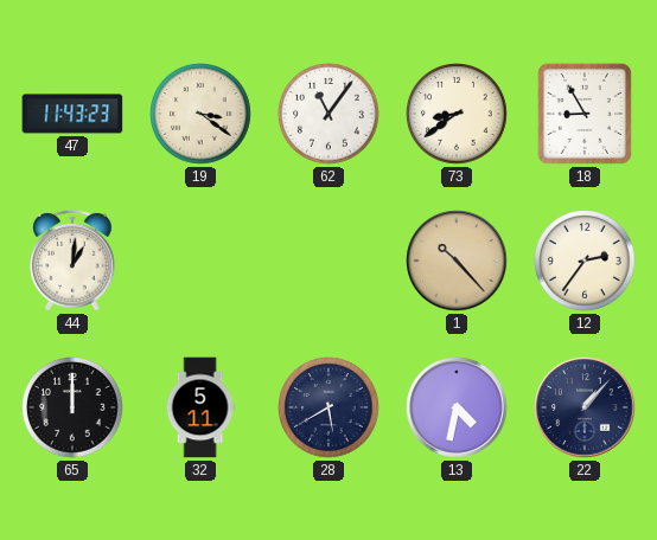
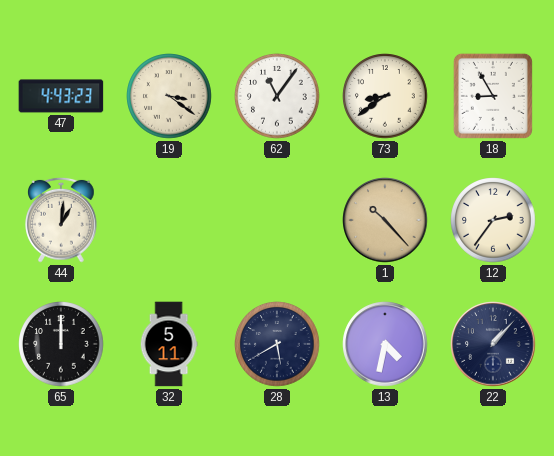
47: 11:43 -> 4:43 (61, 96)
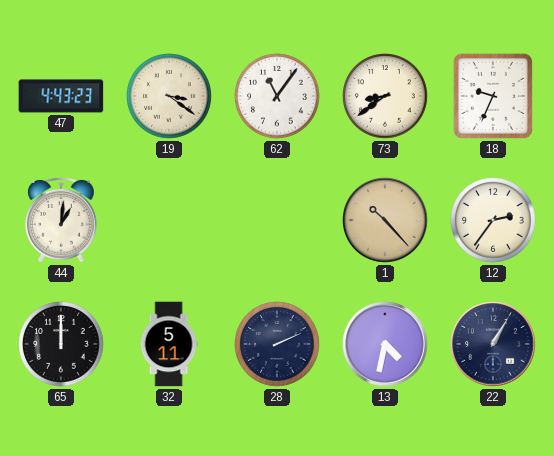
18: 8:55 -> 9:34 (493, 96)
28: 5:40 -> 2:11 (277, 344)
22: 1:07 -> 1:05 (493, 344)
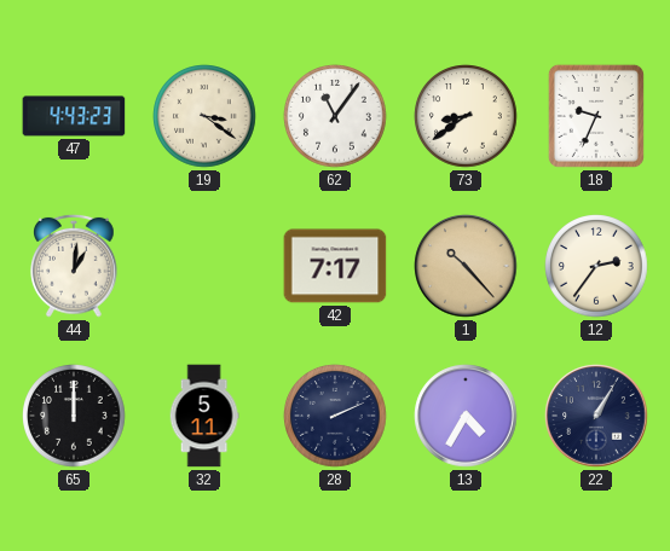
42: none -> 7:17 (335, 266)
13: 4:32 -> 4:35 (466, 416)
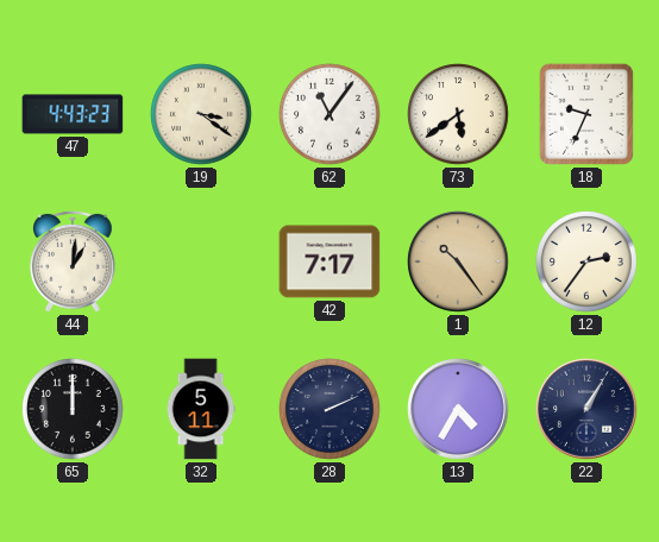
73: 8:39 -> 5:39 (458, 114)
1: 10:23 -> 10:24 (458, 261)
